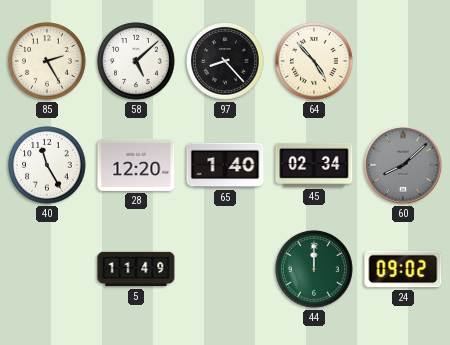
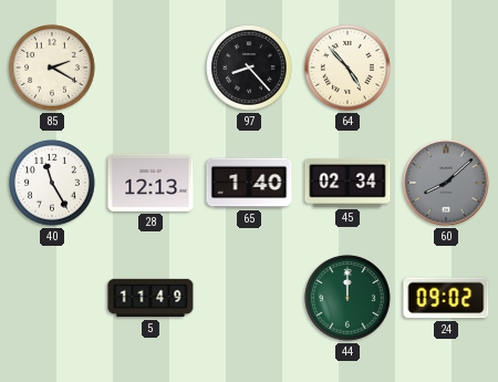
85: 2:25 -> 2:20 (52, 68)
58: 5:08 -> none (136, 61)
28: 12:20 -> 12:13 (151, 183)
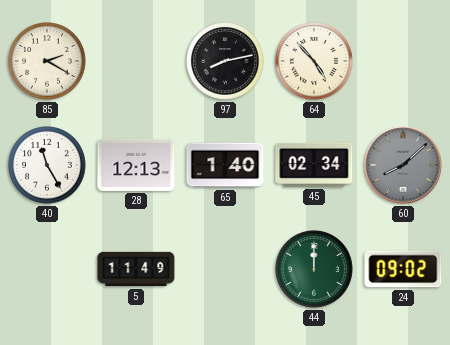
97: 8:23 -> 8:13 (225, 61)
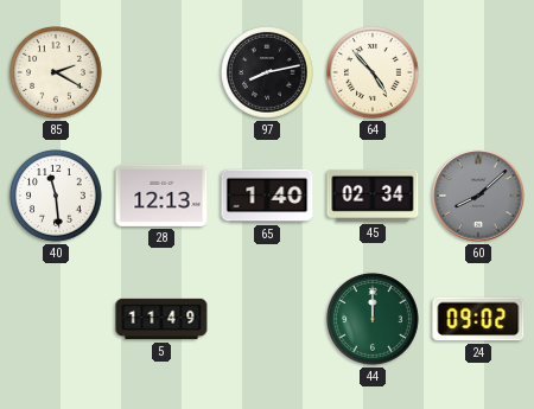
40: 11:25 -> 11:29 (56, 196)
